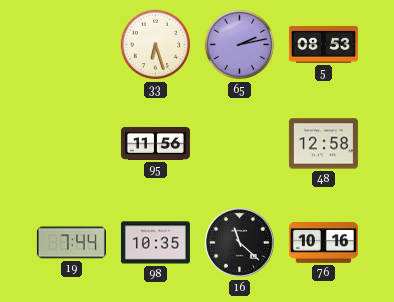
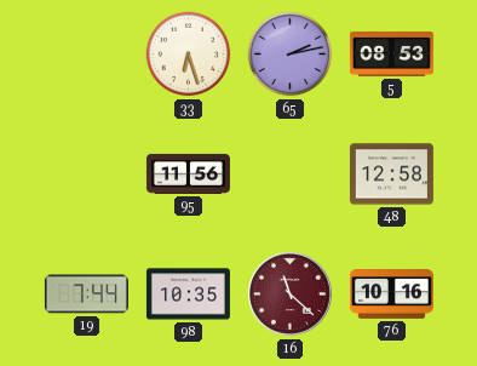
16 dial: black -> burgundy (291, 294)
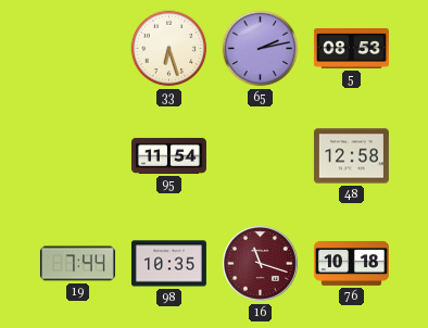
95: 11:56 -> 11:54 (168, 155)
16: 11:22 -> 11:18 (261, 264)
76: 10:16 -> 10:18 (351, 264)
